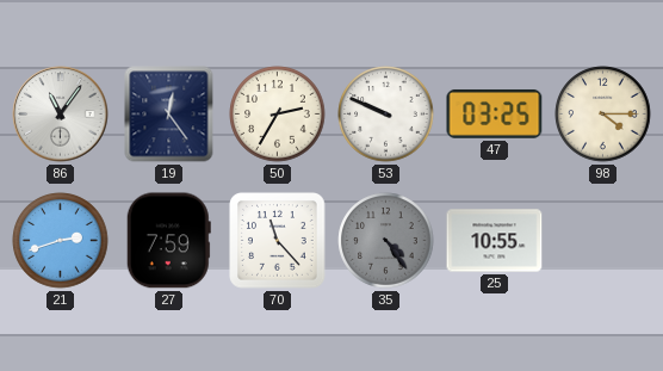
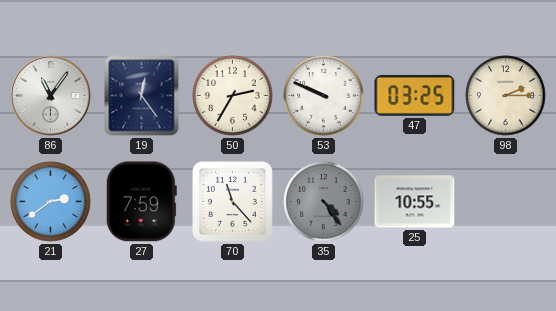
98: 4:15 -> 2:15 (506, 96)
21: 2:42 -> 2:39 (51, 202)
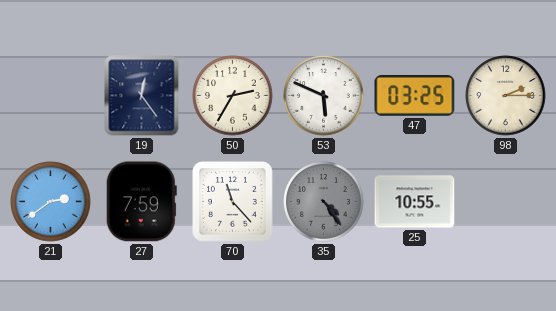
86: 11:06 -> none (51, 96)
53: 9:49 -> 5:49 (324, 96)
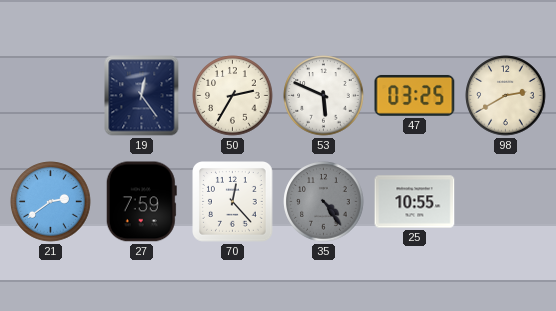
98: 2:15 -> 2:40 (506, 96)
70: 11:23 -> 12:23 (233, 202)
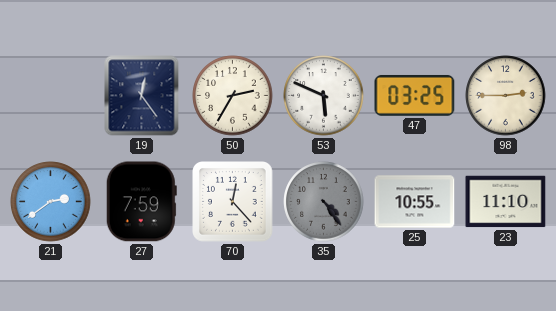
98: 2:40 -> 2:45 (506, 96)
23: none -> 11:10 (506, 202)
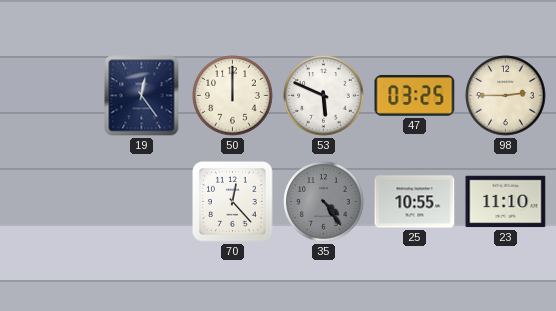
50: 2:35 -> 12:00 (233, 96)
21: 2:39 -> none (51, 202)
27: 7:59 -> none (141, 202)
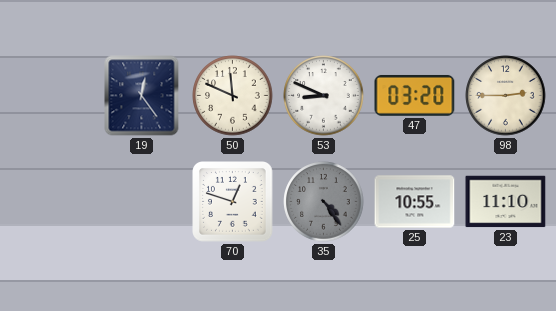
50: 12:00 -> 11:49 (233, 96)
53: 5:49 -> 8:49 (324, 96)
47: 03:25 -> 03:20 (415, 95)
70: 12:23 -> 12:48 (233, 202)
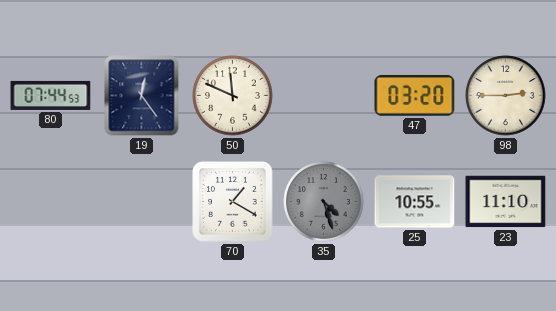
80: none -> 07:44 (51, 95)
53: 8:49 -> none (324, 96)
70: 12:48 -> 1:20 (233, 202)
35: 4:24 -> 4:27 (324, 202)
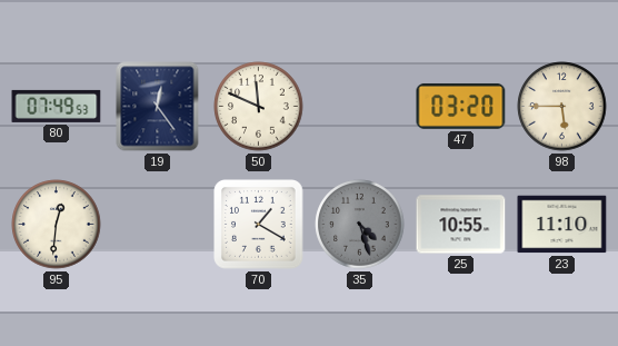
80: 07:44 -> 07:49 (57, 106)
98: 2:45 -> 5:45 (562, 107)
95: none -> 12:31 (57, 225)
